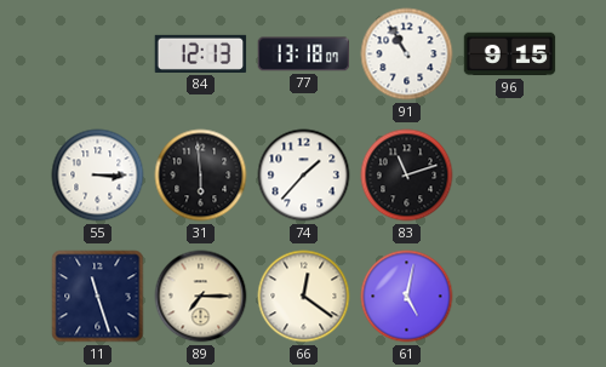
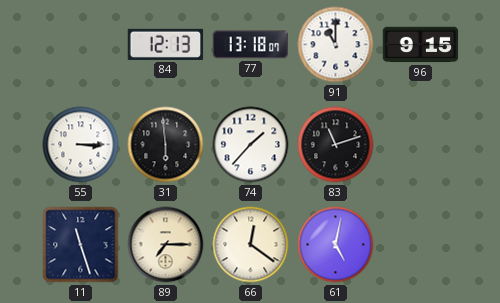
91: 10:55 -> 11:00 (336, 45)
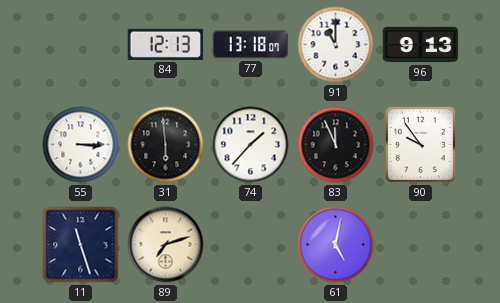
96: 9:15 -> 9:13 (421, 45)
83: 11:12 -> 11:56 (336, 145)
90: none -> 9:54 (420, 144)
89: 7:15 -> 7:12 (166, 245)
66: 12:21 -> none (251, 245)
